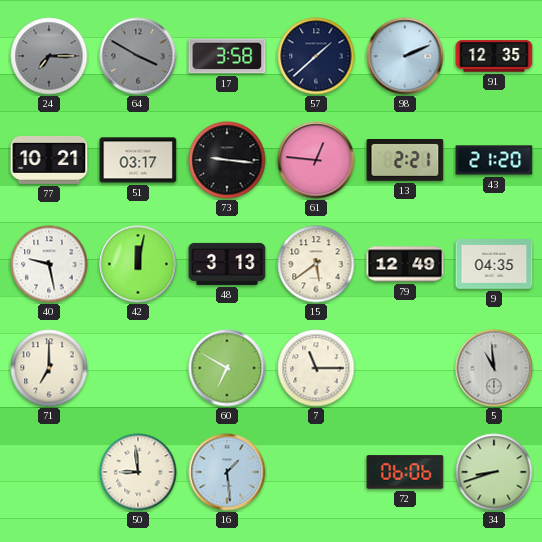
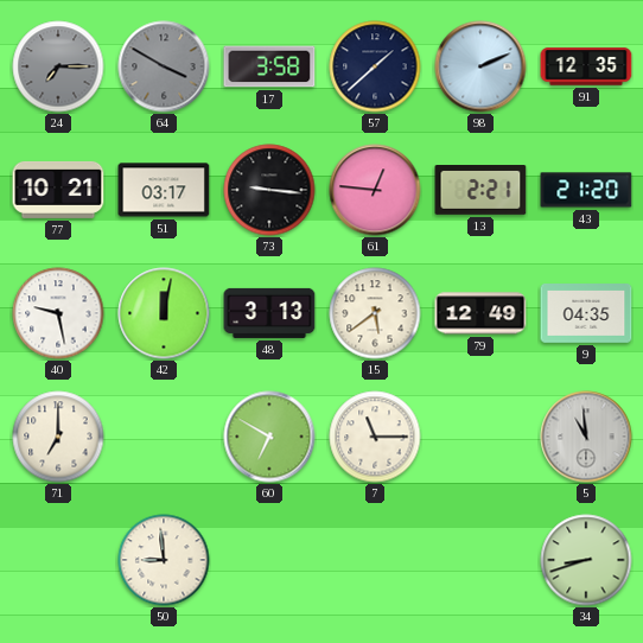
16: 1:29 -> none (227, 472)
72: 06:06 -> none (405, 472)
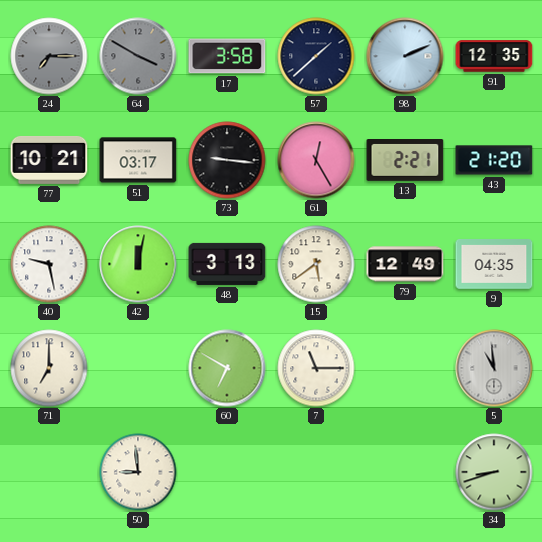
61: 12:46 -> 12:25 (316, 160)
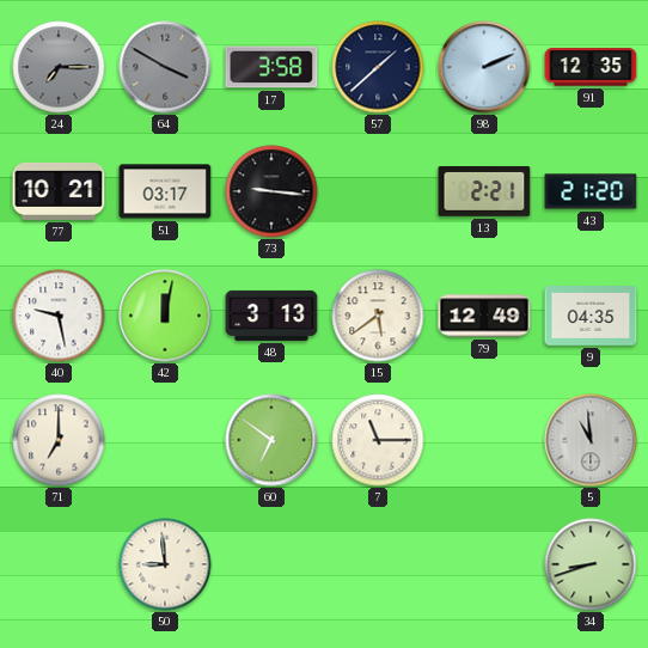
61: 12:25 -> none (316, 160)
60: 6:50 -> 6:51 (271, 440)
